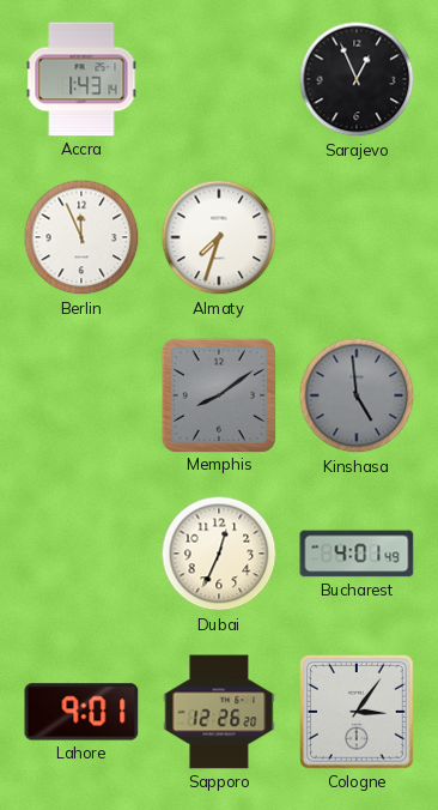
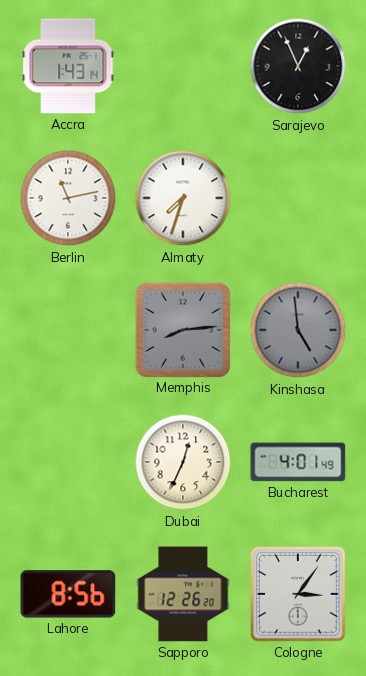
Berlin: 11:56 -> 11:13 (68, 198)
Memphis: 8:09 -> 8:14 (182, 329)
Lahore: 9:01 -> 8:56 (68, 594)
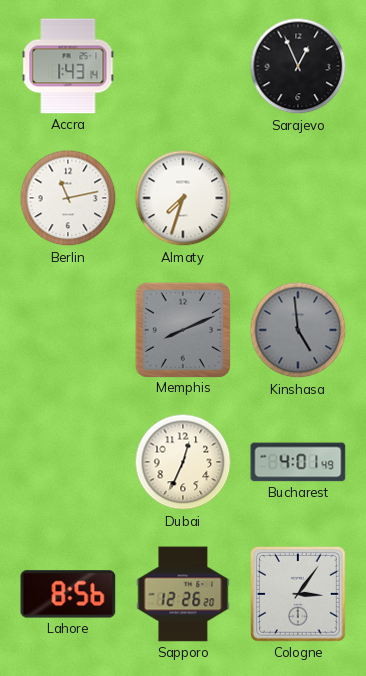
Memphis: 8:14 -> 8:11 (182, 329)
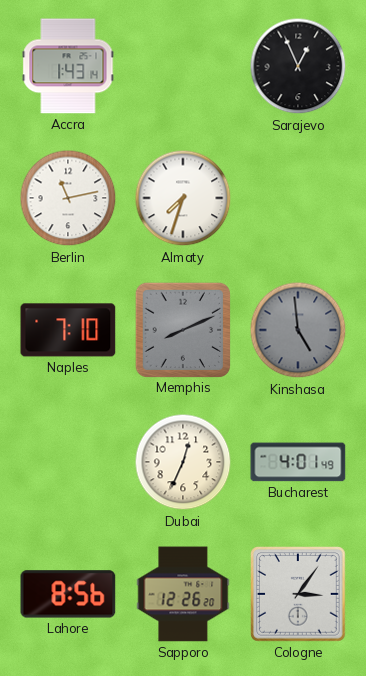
Naples: none -> 7:10 (68, 330)
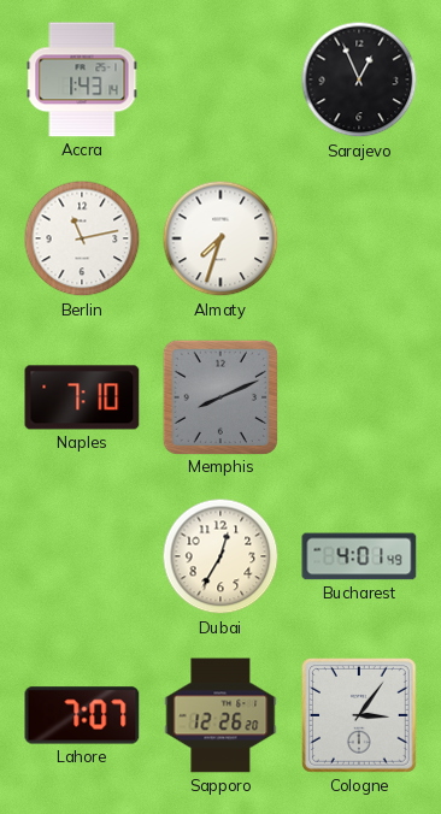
Kinshasa: 4:59 -> none (298, 330)
Dubai: 12:34 -> 12:35 (220, 556)
Lahore: 8:56 -> 7:07 (82, 715)
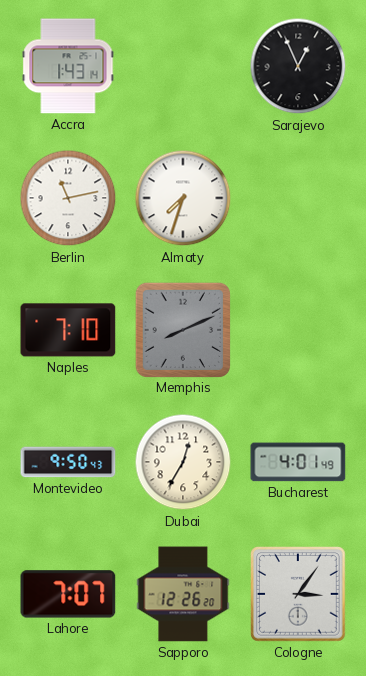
Montevideo: none -> 9:50 (68, 462)
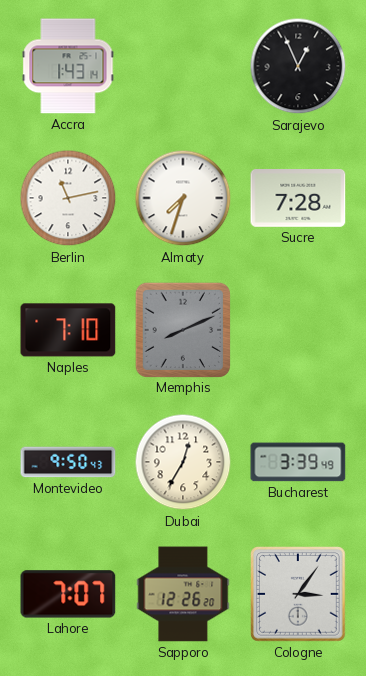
Sucre: none -> 7:28 (298, 199)
Bucharest: 4:01 -> 3:39 (298, 462)
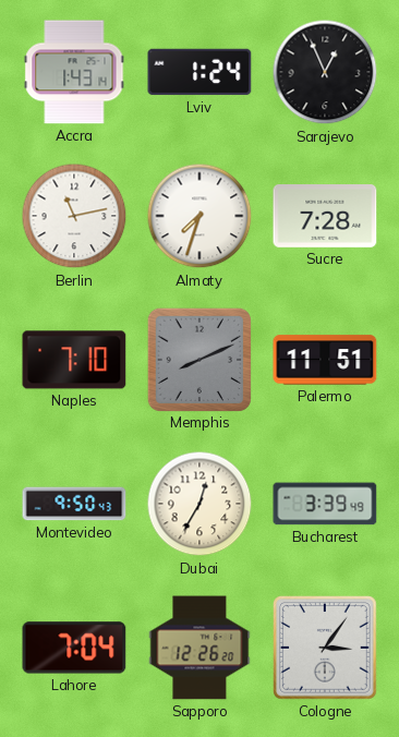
Lviv: none -> 1:24 (199, 72)
Palermo: none -> 11:51 (325, 360)
Lahore: 7:07 -> 7:04 (74, 648)
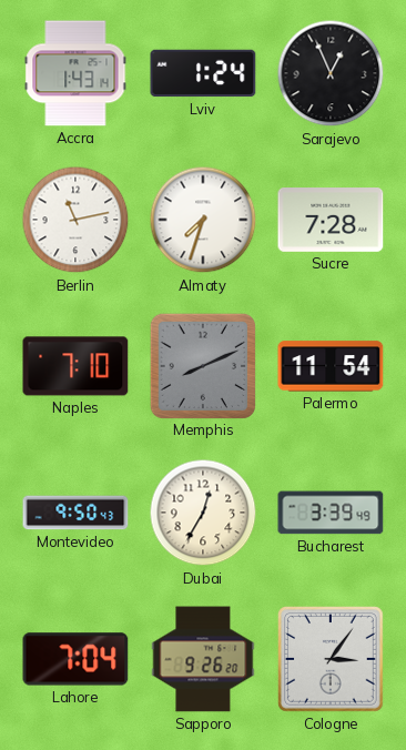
Palermo: 11:51 -> 11:54 (331, 366)
Sapporo: 12:26 -> 9:26 (203, 659)
